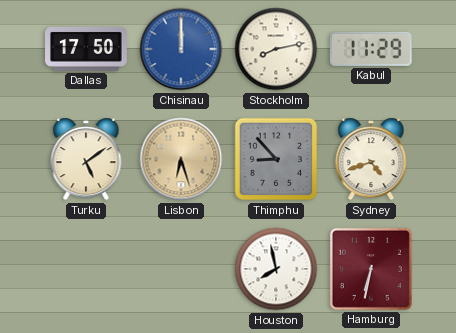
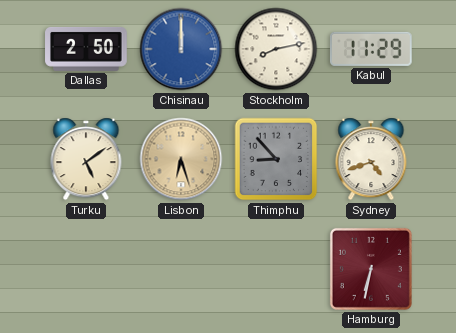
Dallas: 17:50 -> 2:50 (86, 49)
Houston: 7:58 -> none (276, 269)
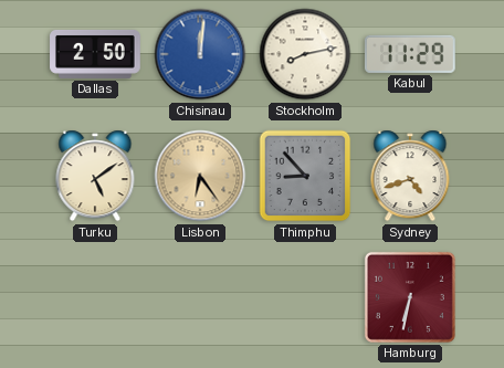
Chisinau: 12:00 -> 12:01 (200, 54)
Lisbon: 6:27 -> 6:24 (200, 176)
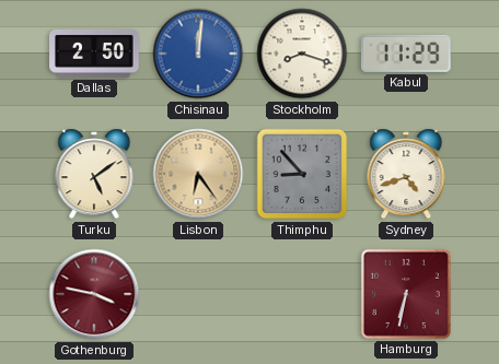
Stockholm: 8:13 -> 8:18 (302, 54)
Gothenburg: none -> 3:47 (94, 294)
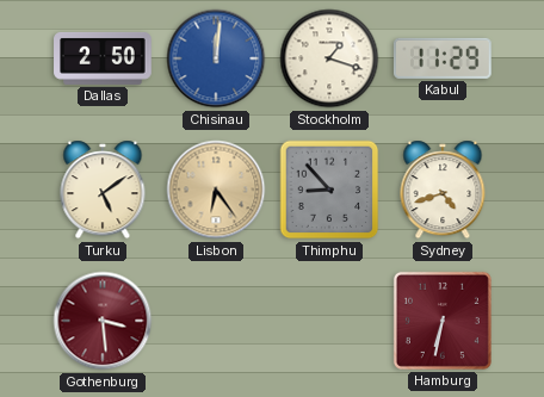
Stockholm: 8:18 -> 1:18 (329, 58)
Gothenburg: 3:47 -> 3:29 (103, 321)
